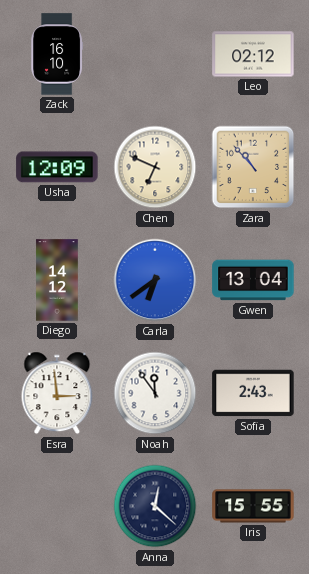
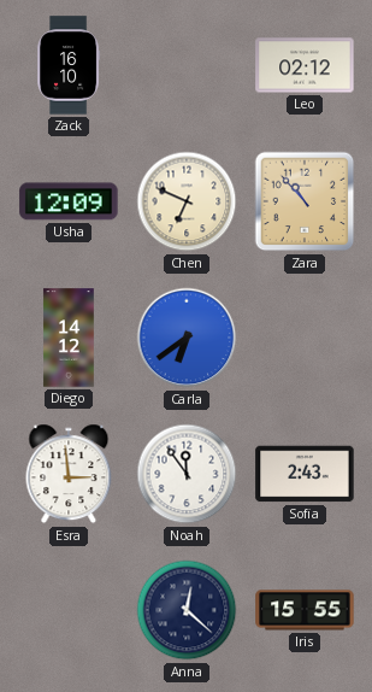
Gwen: 13:04 -> none (253, 280)
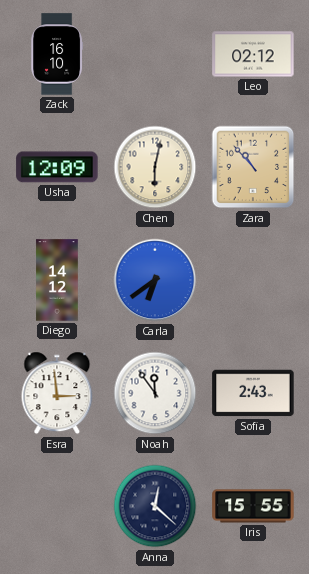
Chen: 6:49 -> 6:02 (155, 167)
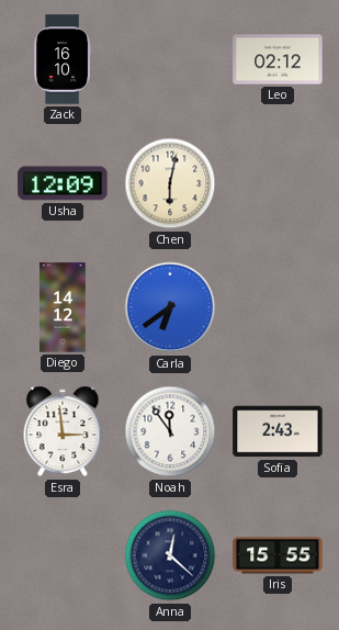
Zara: 10:53 -> none (253, 167)
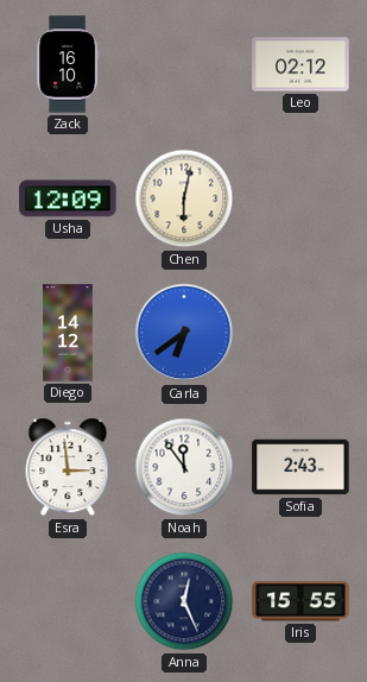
Anna: 12:22 -> 12:26 (184, 601)
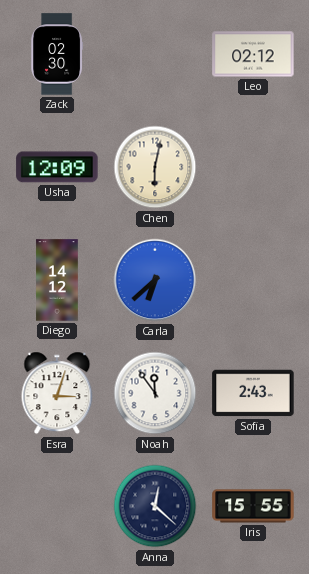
Zack: 16:10 -> 02:30 (57, 54)
Carla: 6:39 -> 6:38 (155, 280)
Esra: 2:59 -> 3:03 (57, 393)
Anna: 12:26 -> 12:22 (155, 506)
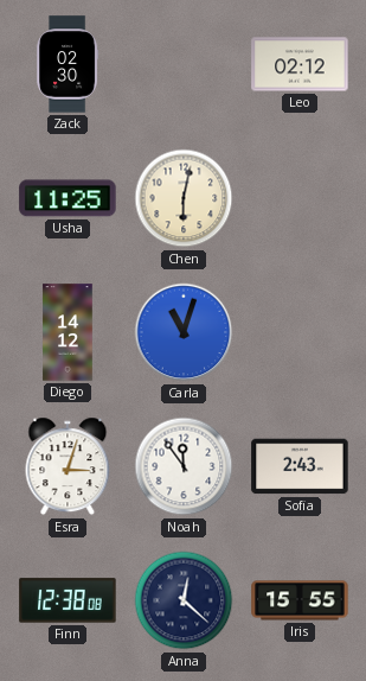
Usha: 12:09 -> 11:25 (68, 198)
Carla: 6:38 -> 11:03 (184, 332)
Finn: none -> 12:38 (68, 600)
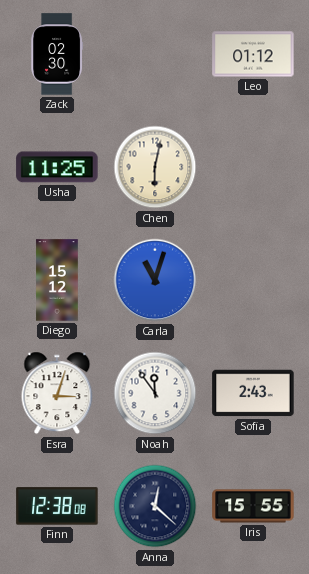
Leo: 02:12 -> 01:12 (253, 54)
Diego: 14:12 -> 15:12 (57, 280)
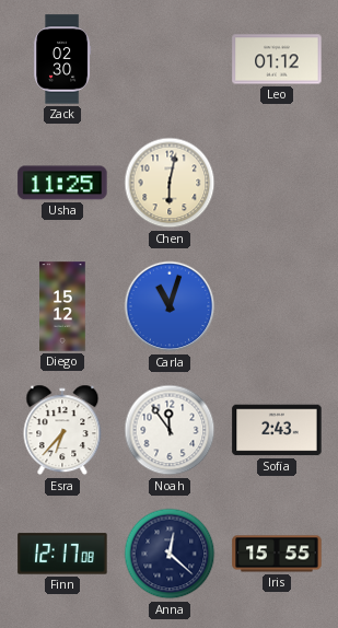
Esra: 3:03 -> 6:37 (62, 430)
Finn: 12:38 -> 12:17 (62, 554)
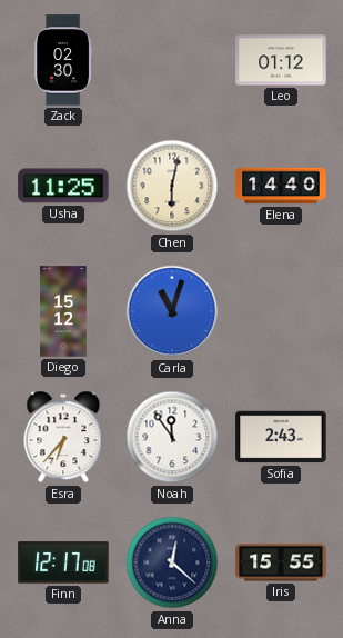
Elena: none -> 14:40 (281, 186)
